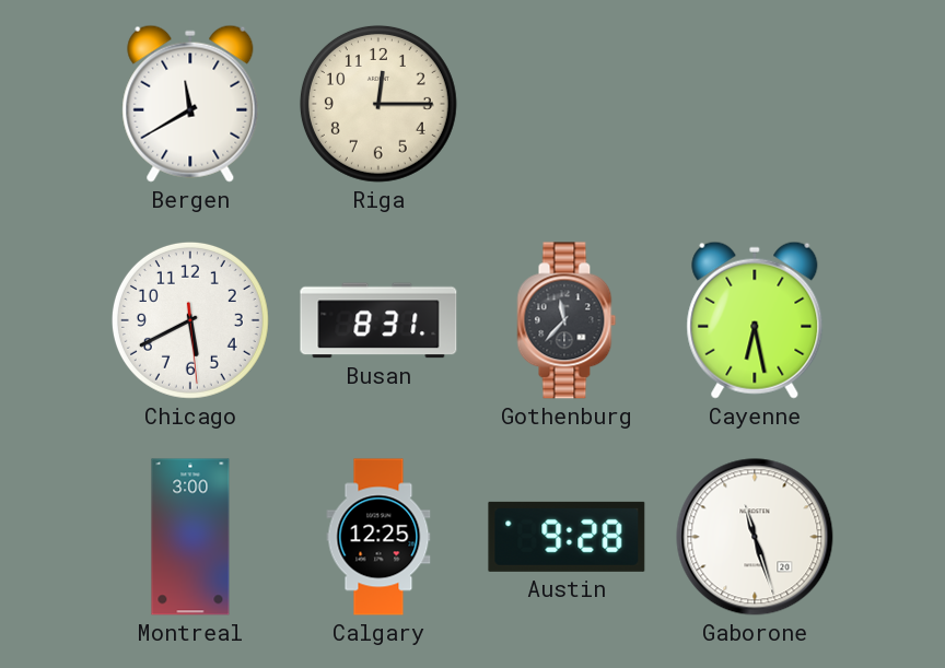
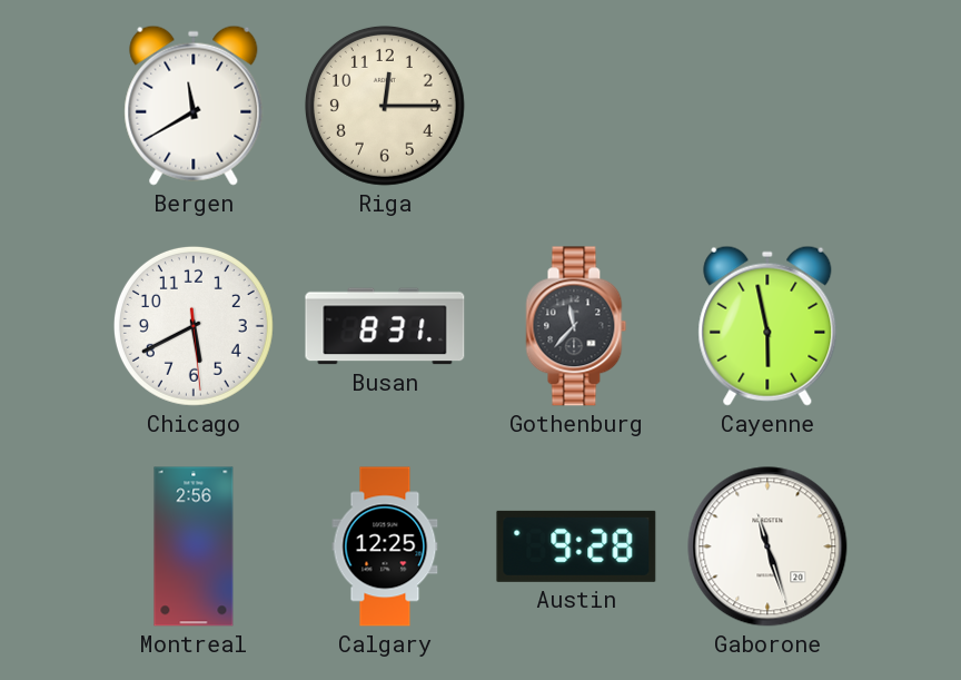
Cayenne: 6:28 -> 5:58 (767, 326)
Montreal: 3:00 -> 2:56 (194, 546)
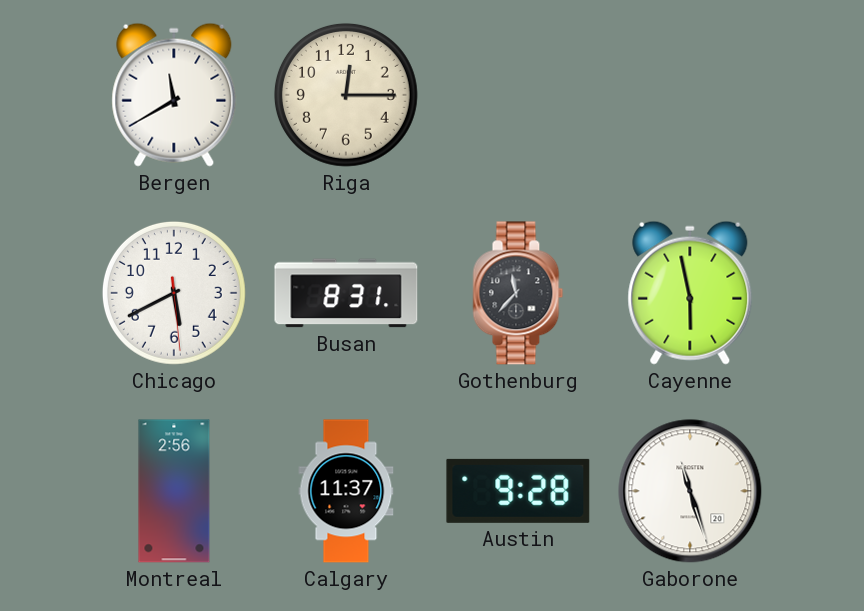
Calgary: 12:25 -> 11:37 (346, 491)
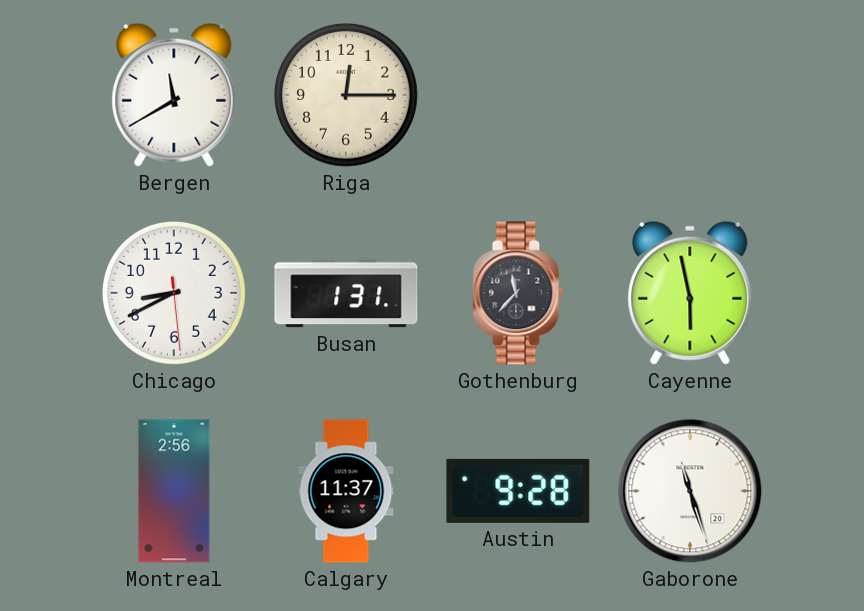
Chicago: 5:40 -> 8:40 (174, 293)
Busan: 8:31 -> 1:31 (346, 293)
